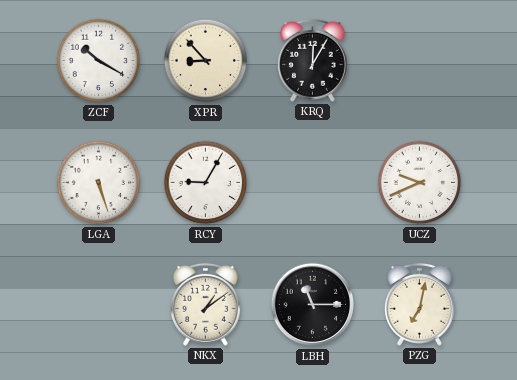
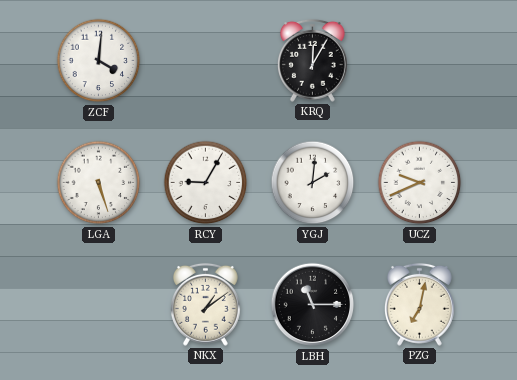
ZCF: 10:20 -> 4:01 (99, 61)
XPR: 8:53 -> none (206, 61)
YGJ: none -> 2:01 (313, 183)
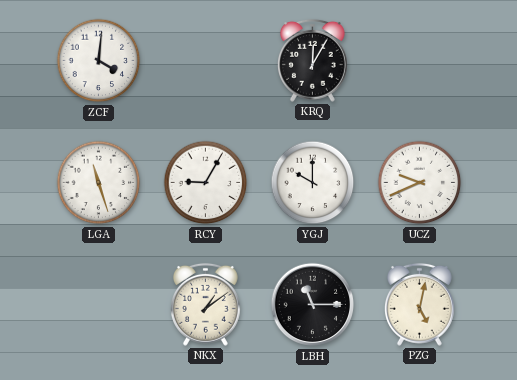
LGA: 5:27 -> 11:27 (99, 183)
YGJ: 2:01 -> 10:00 (313, 183)
PZG: 7:02 -> 5:02 (419, 304)
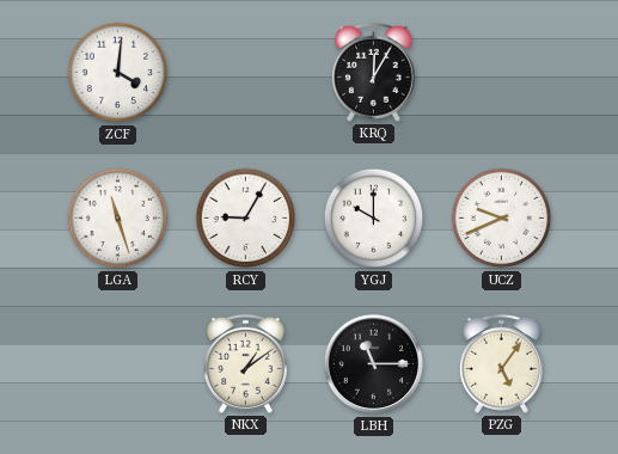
PZG: 5:02 -> 5:06 (501, 363)
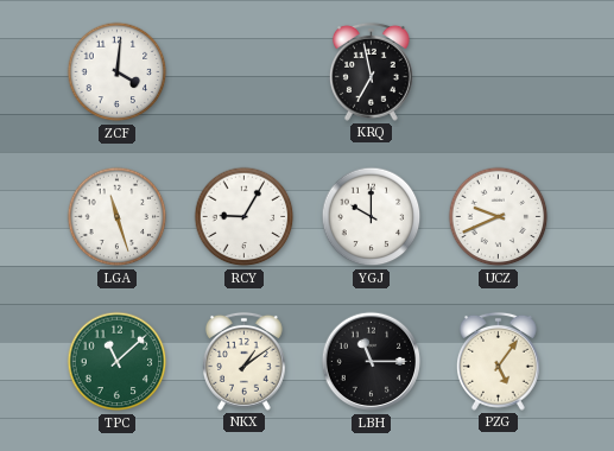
KRQ: 12:05 -> 6:58 (371, 71)
TPC: none -> 11:08 (118, 362)
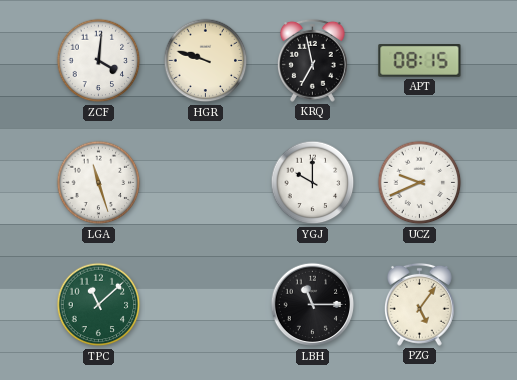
HGR: none -> 9:48 (206, 61)
APT: none -> 08:15 (420, 61)
RCY: 9:05 -> none (245, 217)
NKX: 1:09 -> none (243, 361)
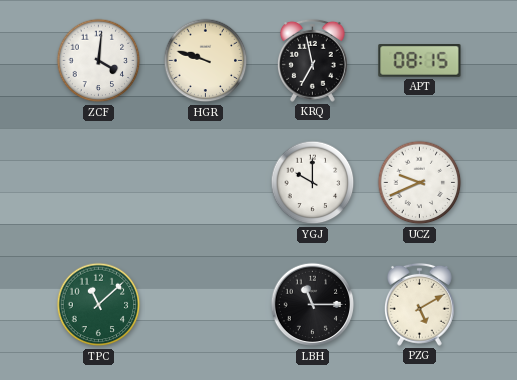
LGA: 11:27 -> none (99, 183)
PZG: 5:06 -> 5:10 (419, 304)
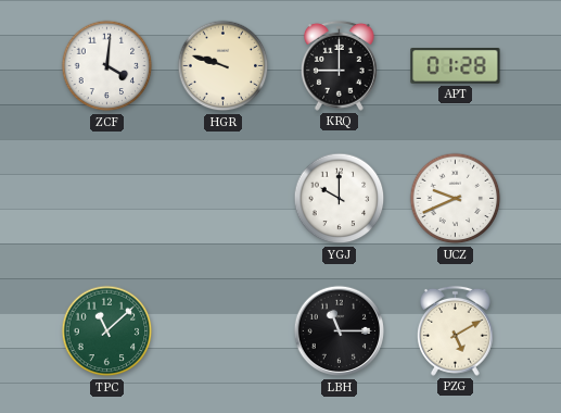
KRQ: 6:58 -> 9:00 (339, 65)
APT: 08:15 -> 01:28 (456, 66)
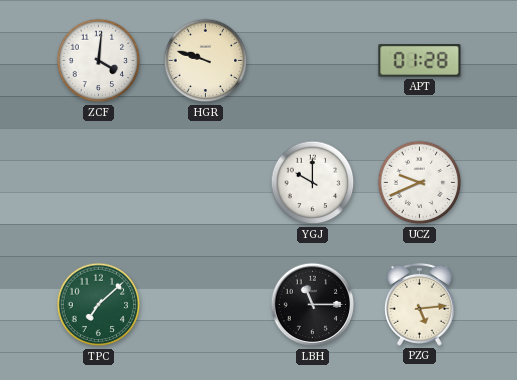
KRQ: 9:00 -> none (339, 65)
TPC: 11:08 -> 7:08 (99, 305)
PZG: 5:10 -> 5:14 (419, 304)
